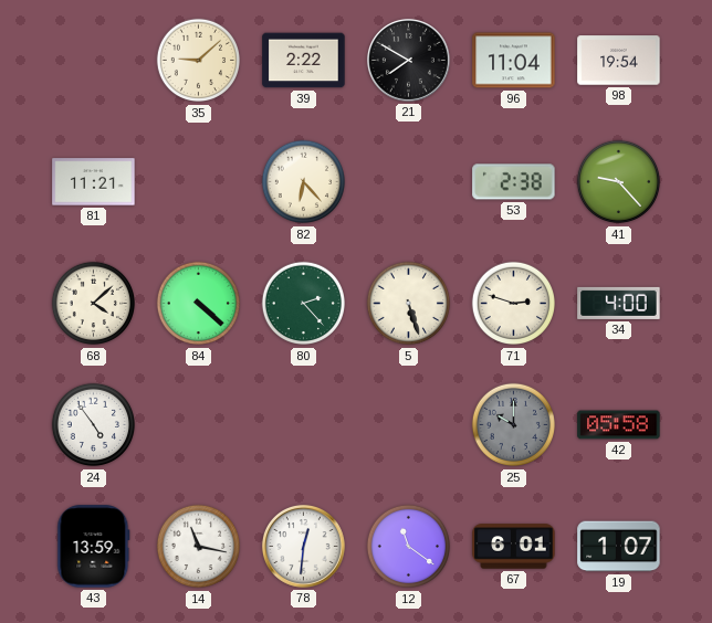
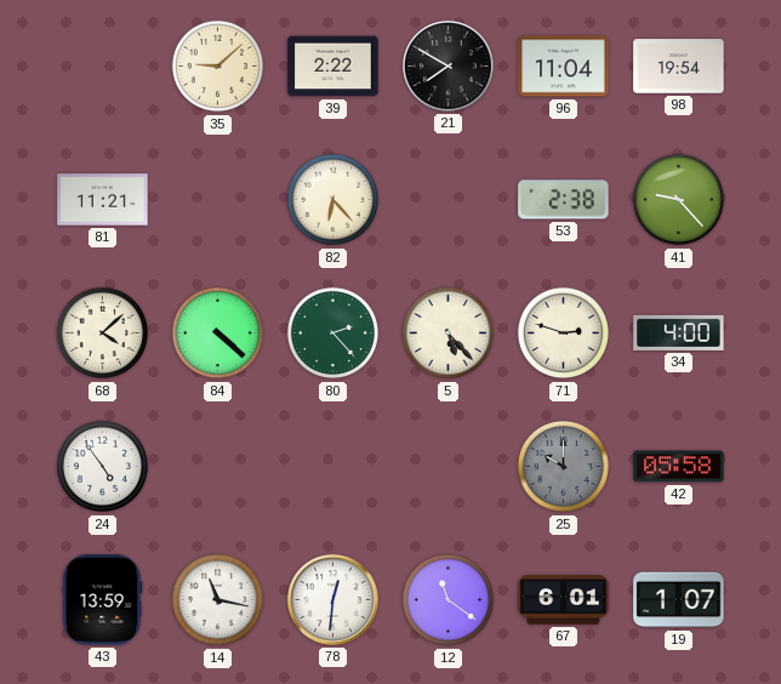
5: 5:27 -> 5:23 (449, 334)
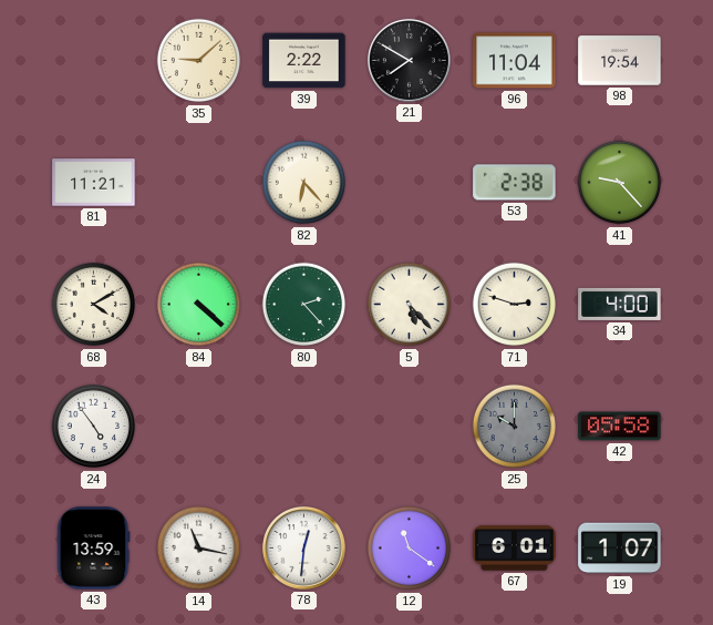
68: 4:08 -> 4:10 (94, 305)
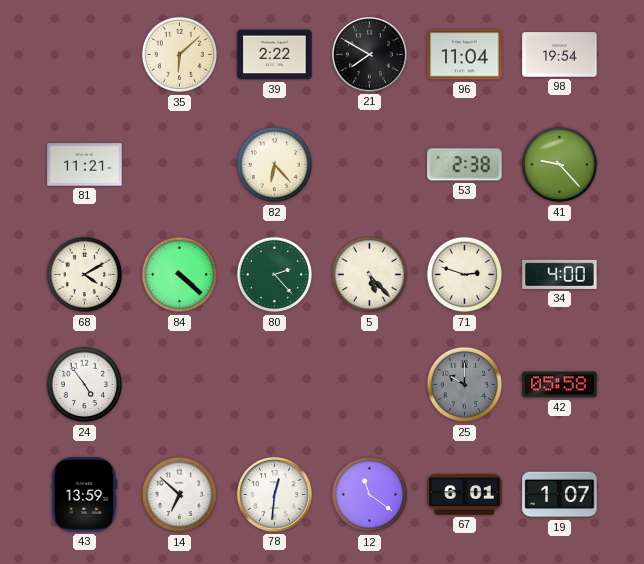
35: 9:08 -> 6:08 (180, 55)
14: 11:17 -> 6:52 (180, 495)
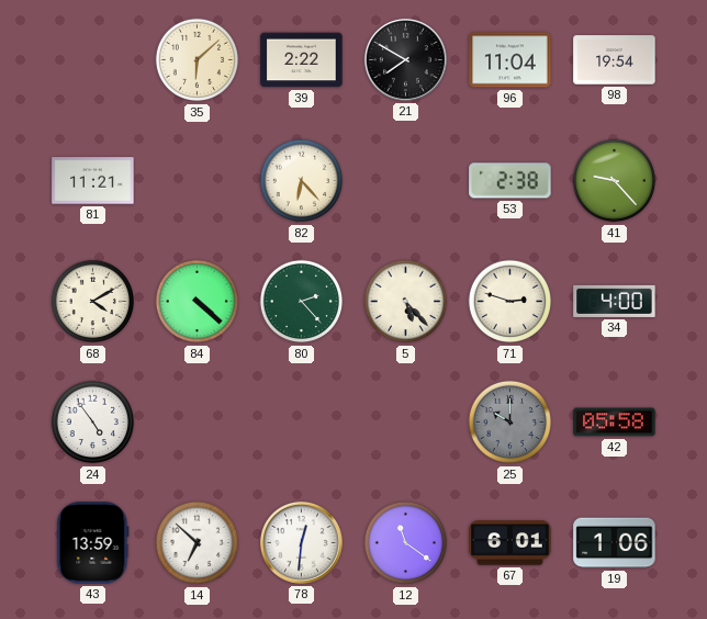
19: 1:07 -> 1:06 (615, 543)
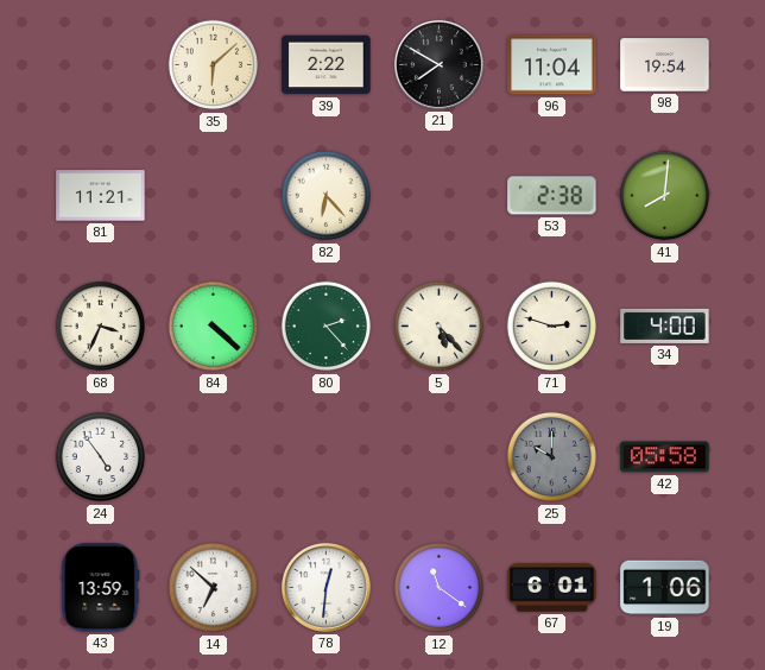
41: 9:23 -> 8:01 (665, 196)
68: 4:10 -> 3:34 (101, 327)
